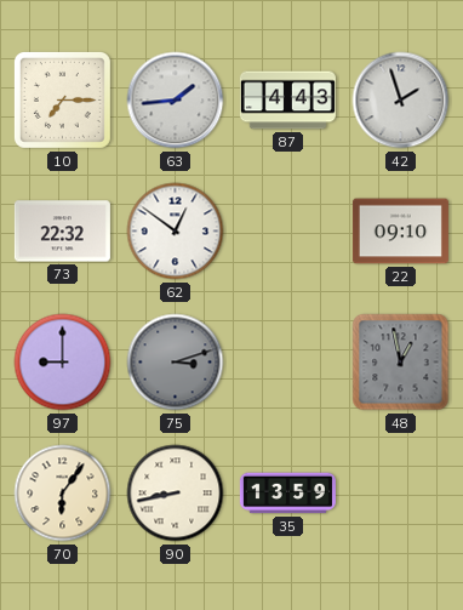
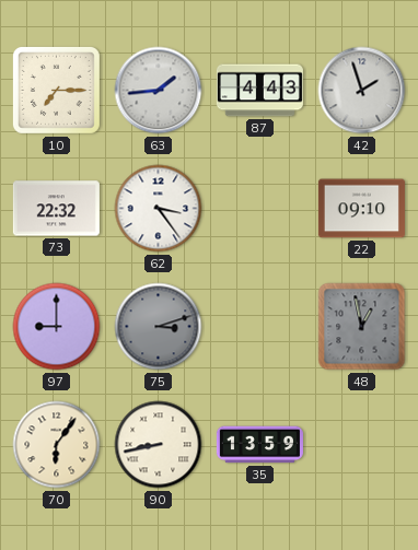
62: 12:51 -> 3:24 (159, 209)
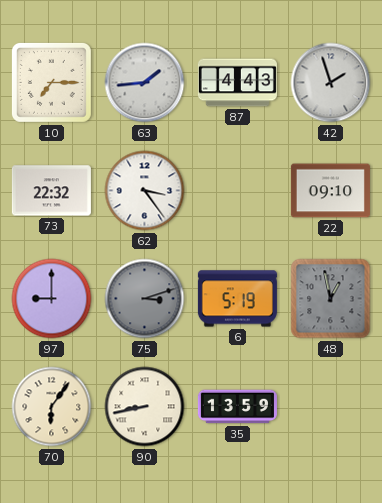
6: none -> 5:19 (237, 299)
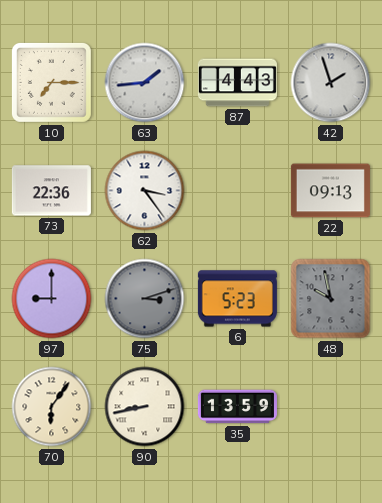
73: 22:32 -> 22:36 (51, 191)
22: 09:10 -> 09:13 (330, 191)
6: 5:19 -> 5:23 (237, 299)
48: 12:58 -> 9:58 (331, 299)
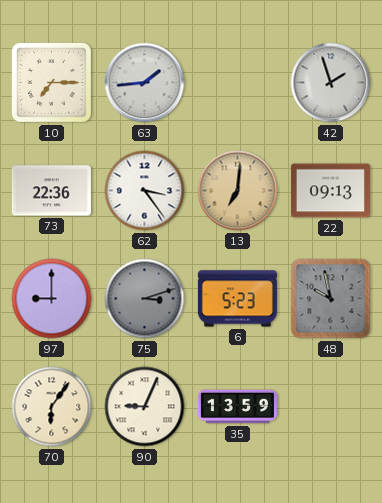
87: 4:43 -> none (237, 83)
13: none -> 7:01 (238, 191)
90: 8:43 -> 9:04 (145, 407)
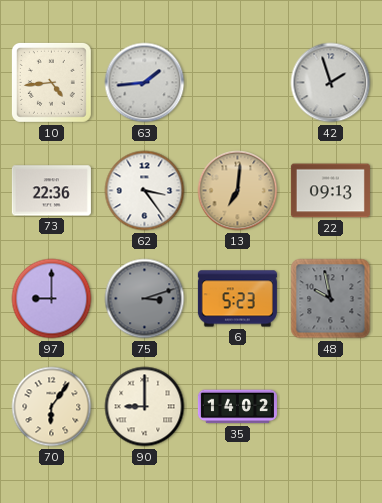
10: 7:15 -> 4:44 (51, 82)
90: 9:04 -> 9:00 (145, 407)
35: 13:59 -> 14:02 (237, 407)
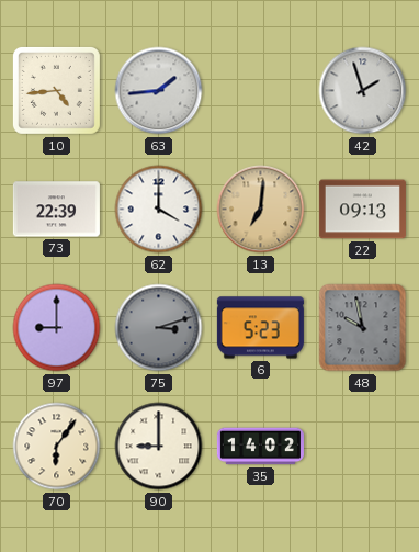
73: 22:36 -> 22:39 (56, 210)
62: 3:24 -> 4:00 (159, 210)
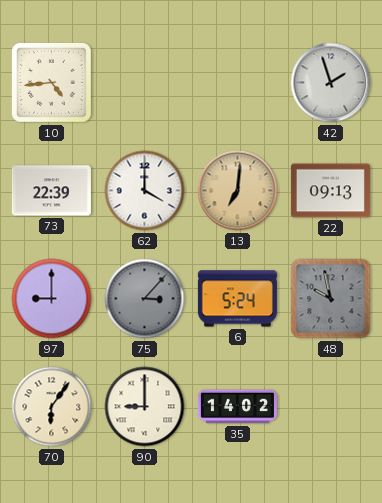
63: 1:44 -> none (159, 91)
75: 3:12 -> 3:07 (145, 299)
6: 5:23 -> 5:24 (237, 299)
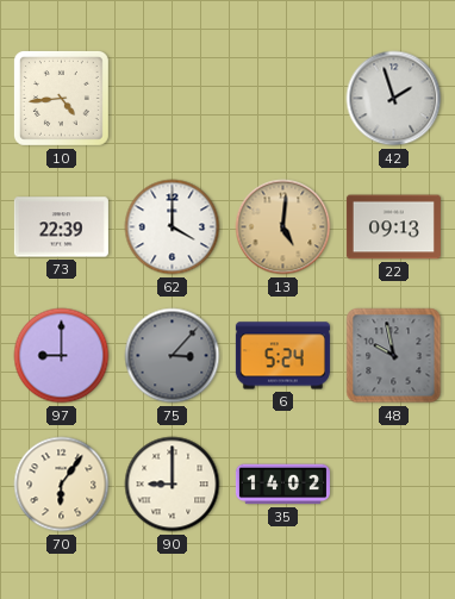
13: 7:01 -> 5:01 (283, 227)
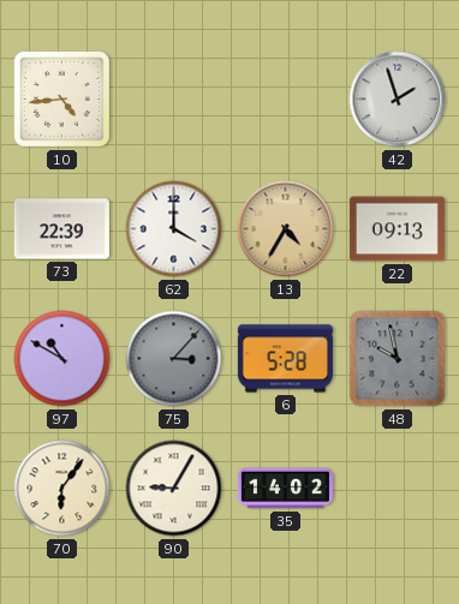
13: 5:01 -> 4:35 (286, 229)
97: 9:00 -> 10:50 (62, 359)
6: 5:24 -> 5:28 (285, 359)
90: 9:00 -> 9:05 (174, 489)
